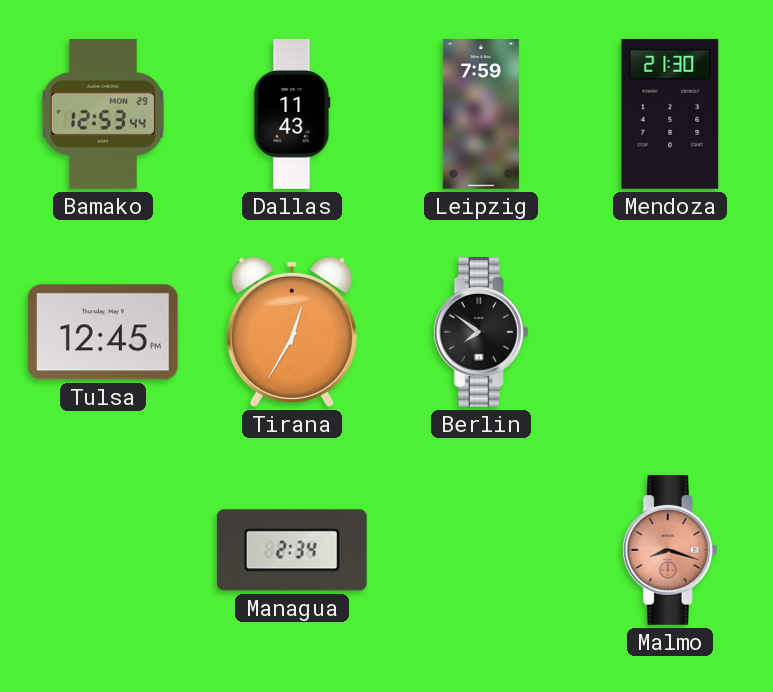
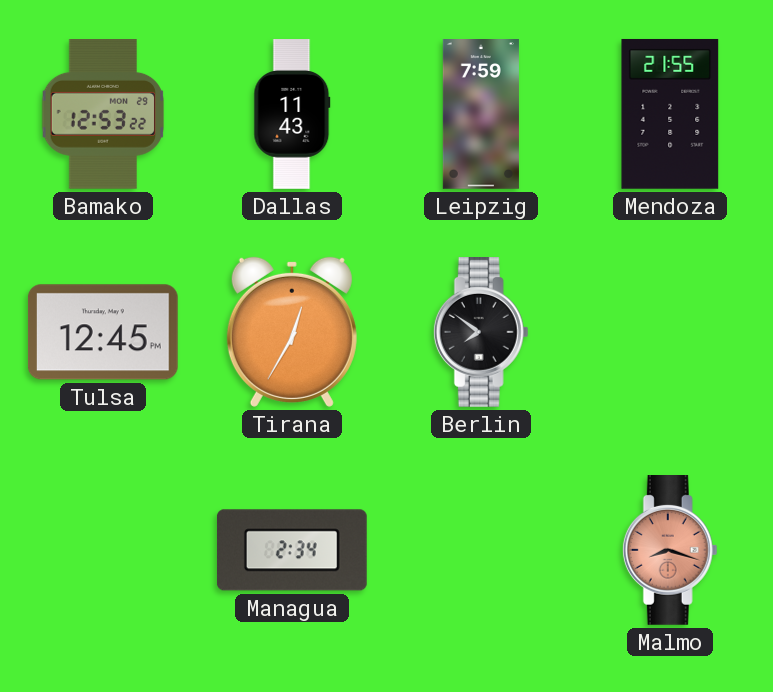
Bamako: 12:53:44 -> 12:53:22 (102, 115)
Mendoza: 21:30 -> 21:55 (670, 114)
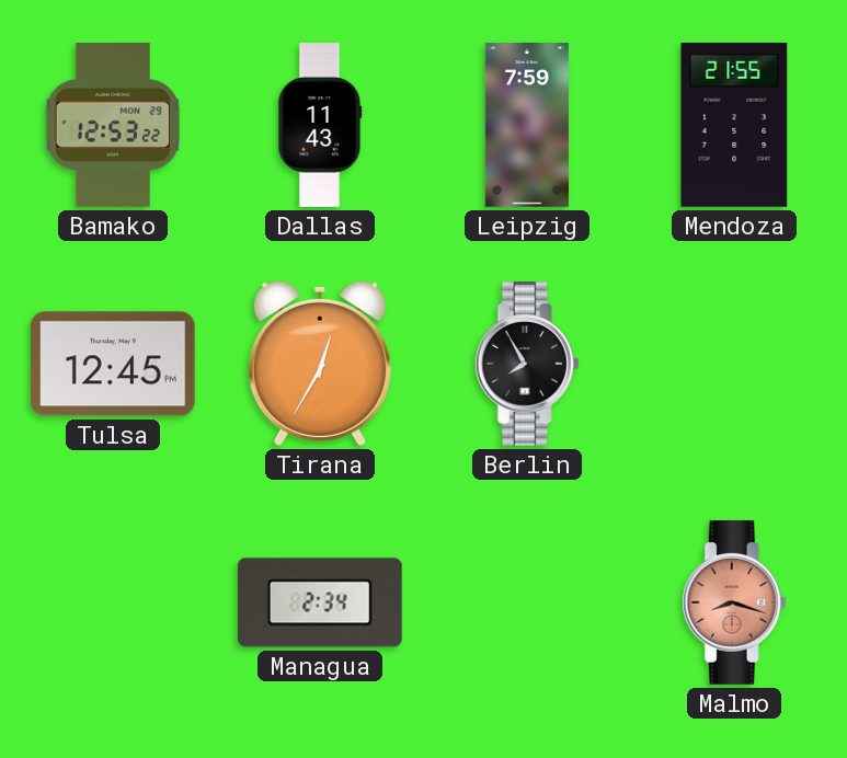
Berlin: 7:51 -> 7:55 (527, 365)
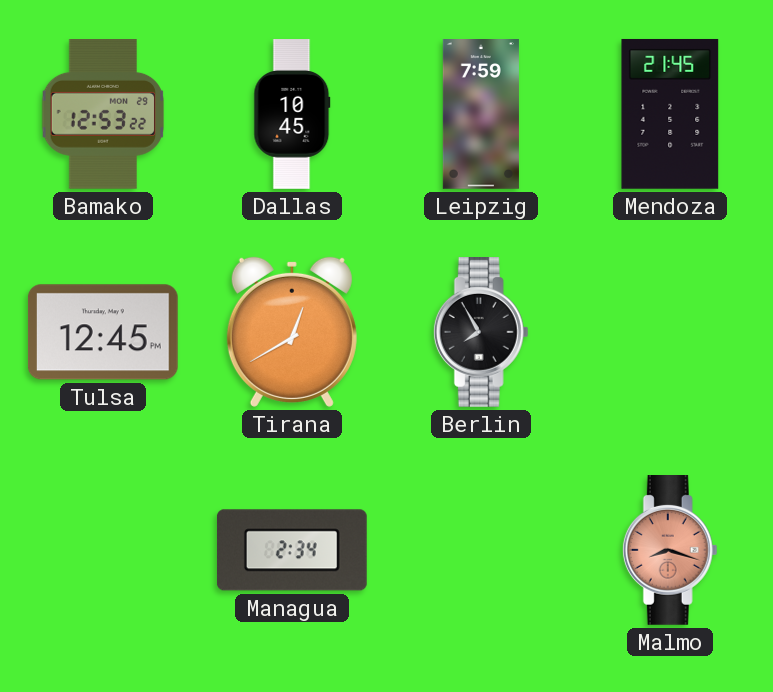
Dallas: 11:43 -> 10:45 (292, 114)
Mendoza: 21:55 -> 21:45 (670, 114)
Tirana: 12:35 -> 12:40 (292, 332)
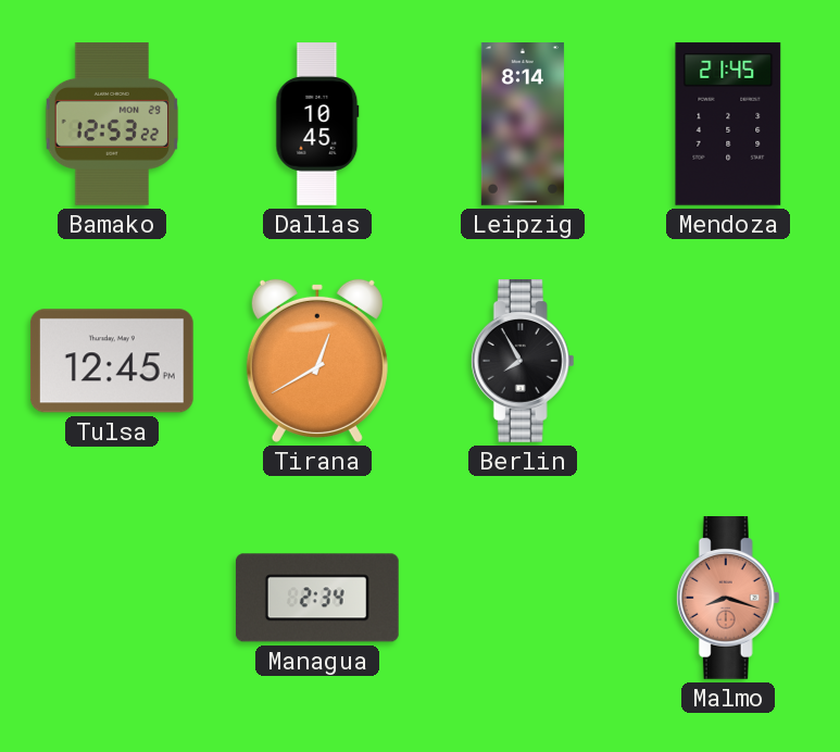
Leipzig: 7:59 -> 8:14 (523, 124)
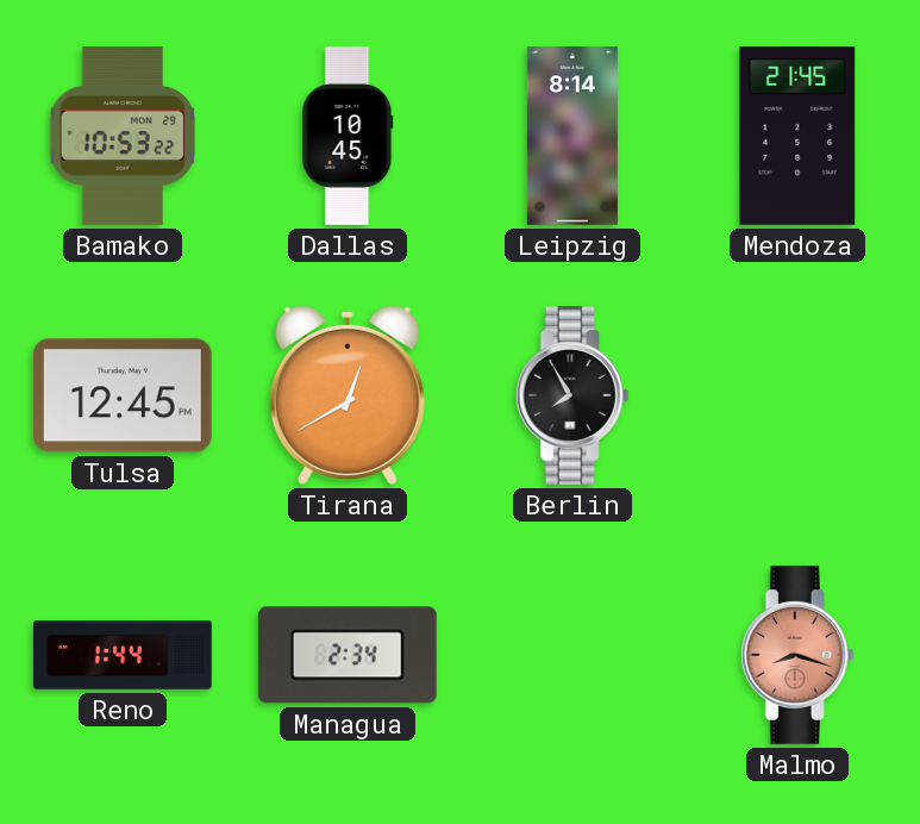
Bamako: 12:53 -> 10:53 (121, 137)
Reno: none -> 1:44 (123, 656)
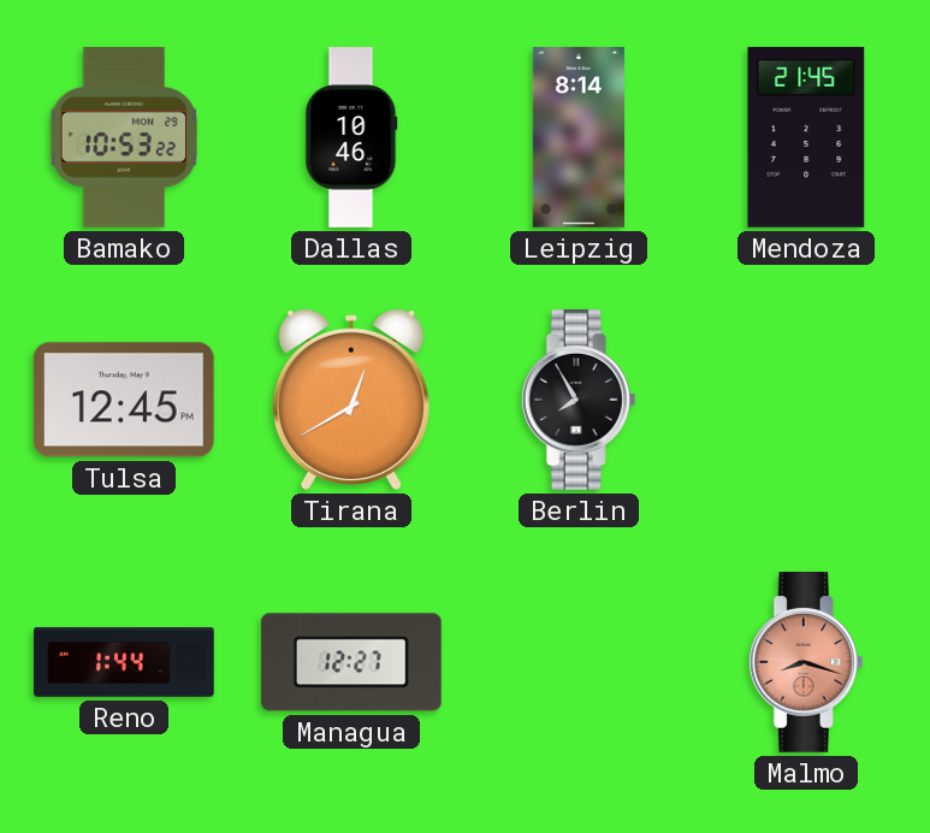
Dallas: 10:45 -> 10:46 (351, 137)
Managua: 2:34 -> 12:27 (351, 662)
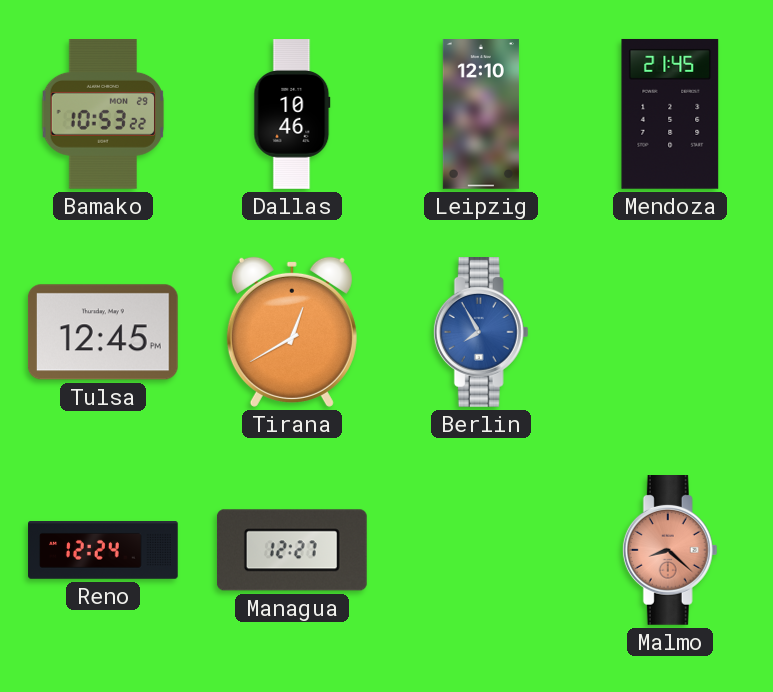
Leipzig: 8:14 -> 12:10 (481, 114)
Berlin dial: black -> blue (481, 333)
Reno: 1:44 -> 12:24 (103, 551)
Malmo: 8:18 -> 8:22 (670, 551)
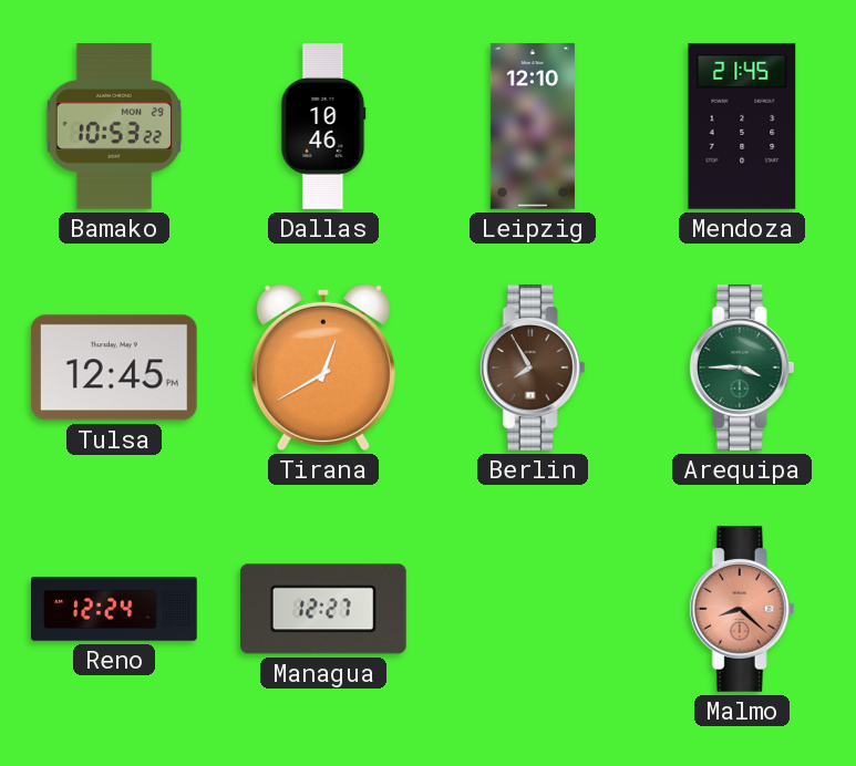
Berlin dial: blue -> brown (533, 369)
Arequipa: none -> 3:45 (742, 369)
